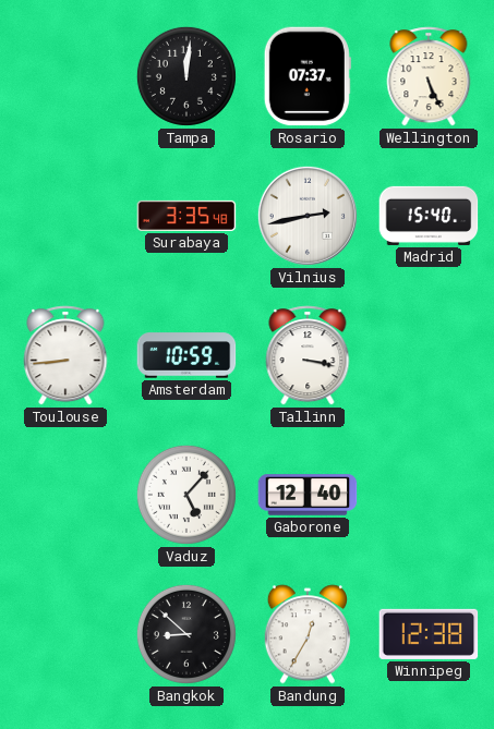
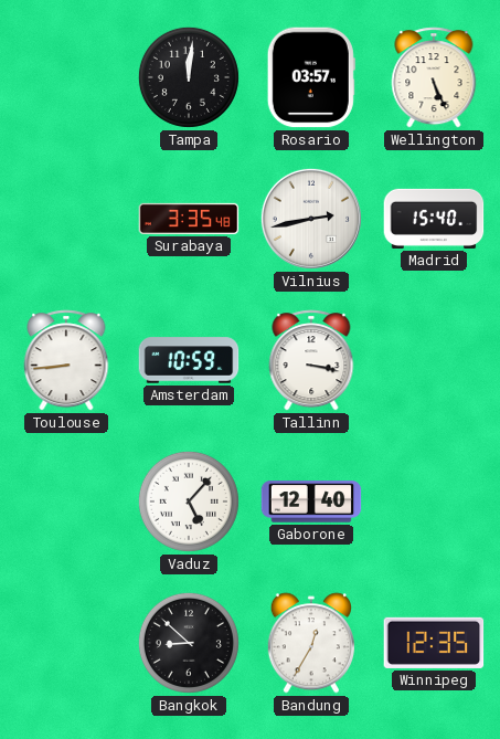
Rosario: 07:37 -> 03:57 (311, 77)
Winnipeg: 12:38 -> 12:35 (434, 643)
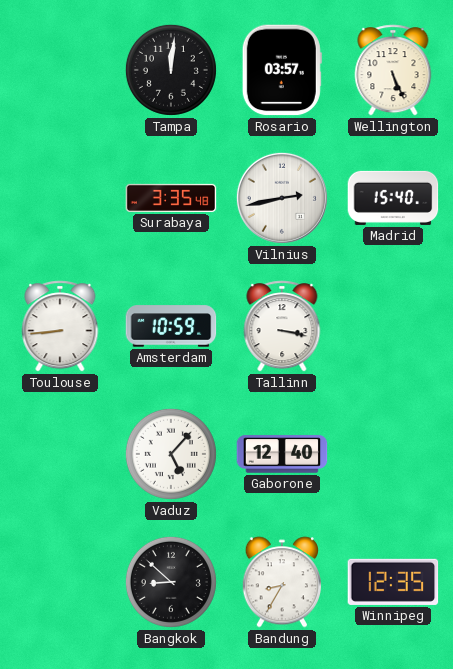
Bandung: 12:35 -> 8:35 (281, 582)
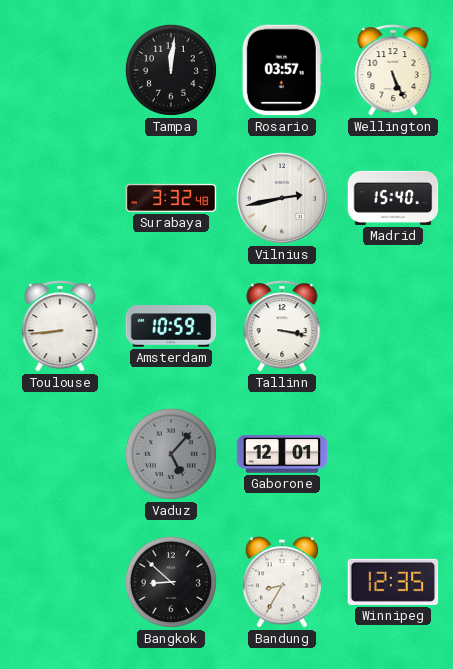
Surabaya: 3:35 -> 3:32 (171, 198)
Vaduz dial: white -> grey (171, 454)
Gaborone: 12:40 -> 12:01 (282, 454)
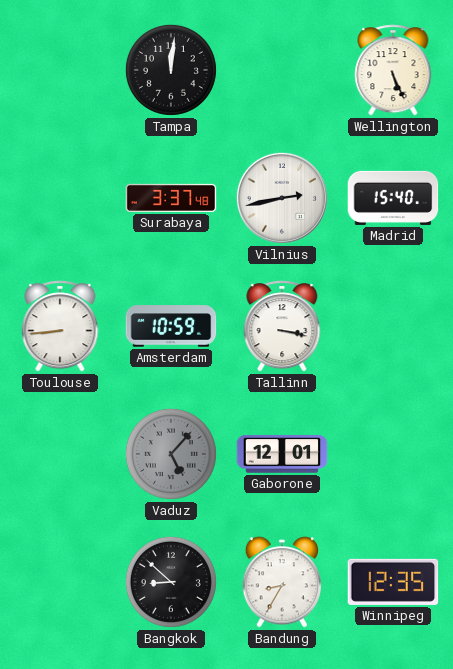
Rosario: 03:57 -> none (282, 70)
Surabaya: 3:32 -> 3:37 (171, 198)
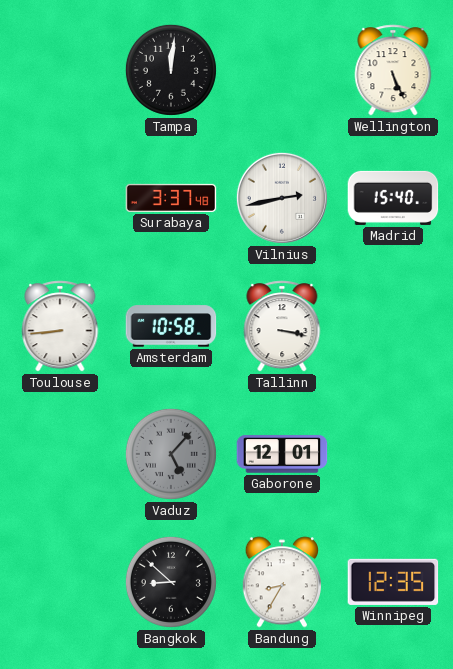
Amsterdam: 10:59 -> 10:58 (171, 326)
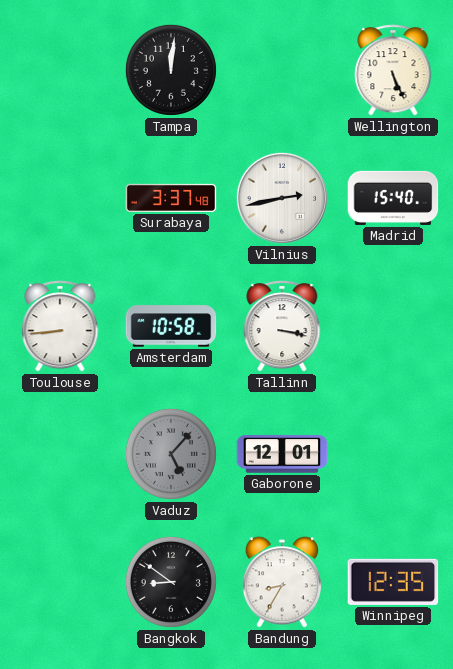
Bangkok: 8:52 -> 8:51 (171, 582)
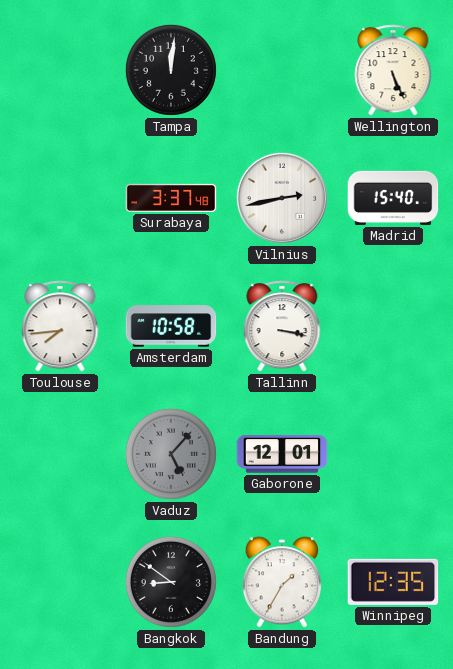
Toulouse: 8:44 -> 7:44 (60, 326)
Bandung: 8:35 -> 1:35 (281, 582)
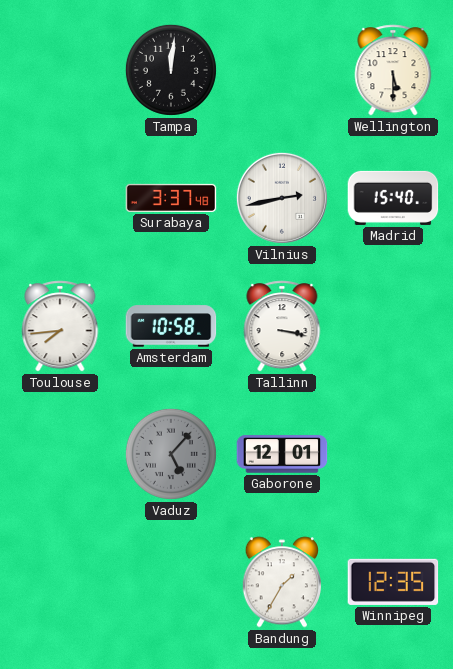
Wellington: 5:26 -> 5:30 (393, 70)
Bangkok: 8:51 -> none (171, 582)
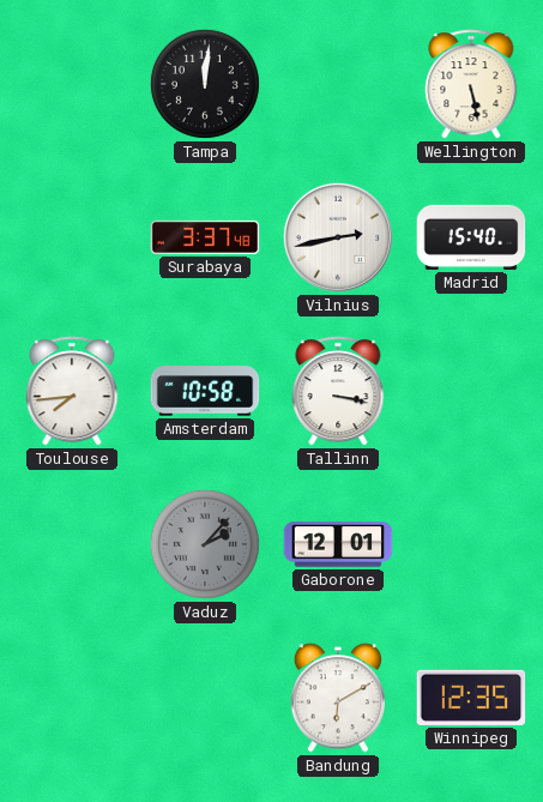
Wellington: 5:30 -> 5:28 (471, 84)
Vaduz: 5:07 -> 2:07 (205, 544)
Bandung: 1:35 -> 6:10 (337, 698)
